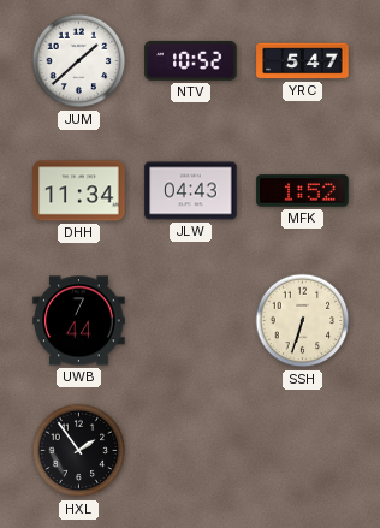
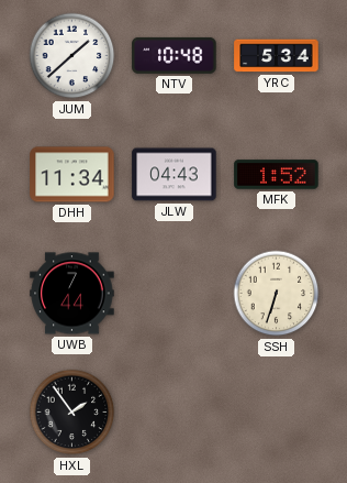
NTV: 10:52 -> 10:48 (175, 55)
YRC: 5:47 -> 5:34 (277, 56)
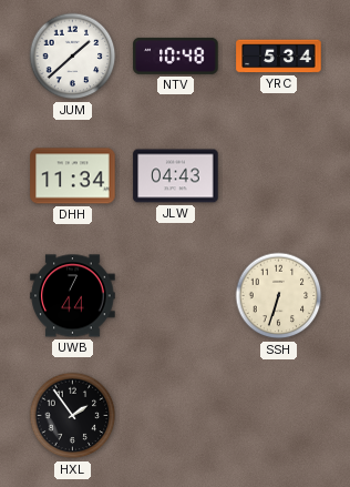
MFK: 1:52 -> none (277, 175)
